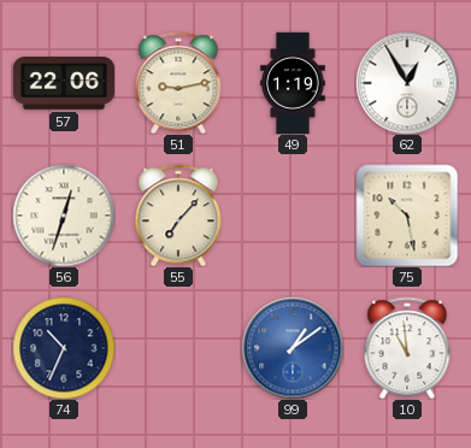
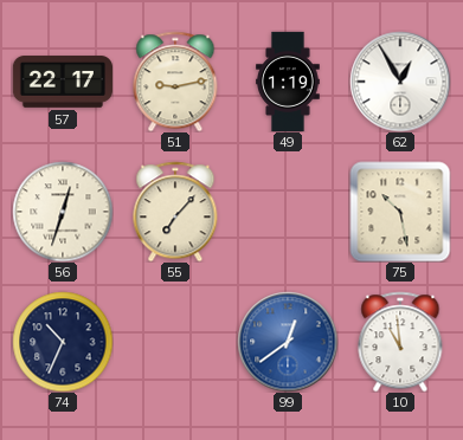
57: 22:06 -> 22:17 (62, 82)
99: 1:09 -> 12:39 (288, 342)
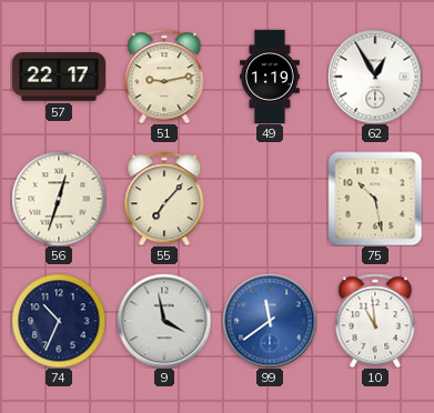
9: none -> 3:58 (164, 321)
99: 12:39 -> 11:39 (270, 321)
